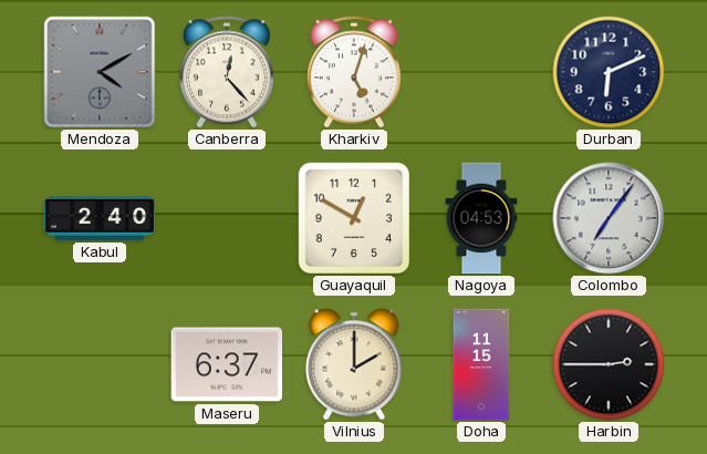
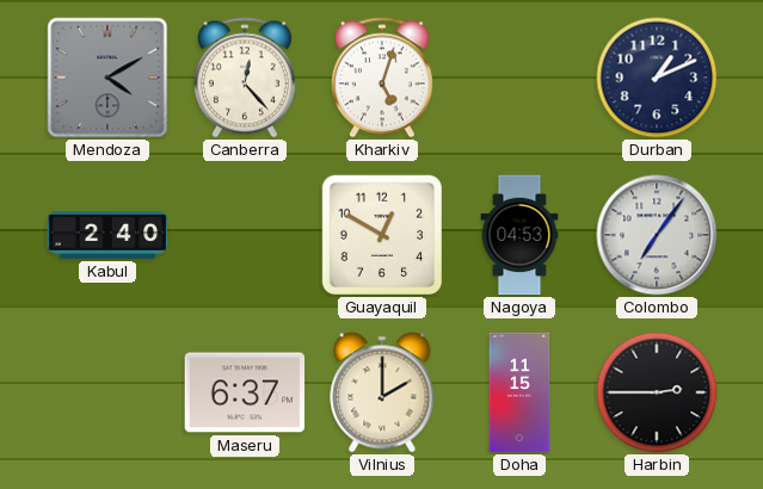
Durban: 6:11 -> 1:11 (657, 78)
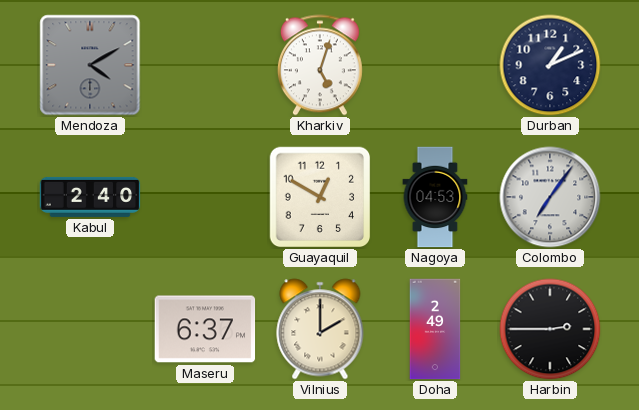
Canberra: 12:23 -> none (245, 78)
Doha: 11:15 -> 2:49 (435, 329)
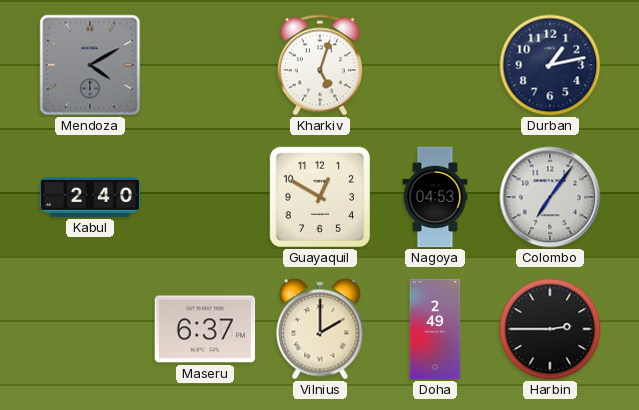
Durban: 1:11 -> 1:13 (550, 65)
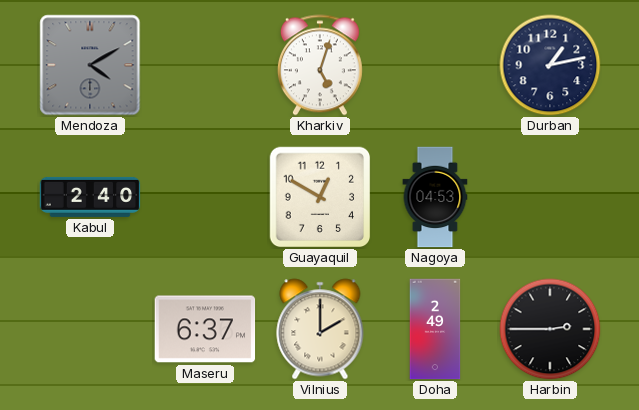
Colombo: 7:06 -> none (550, 197)
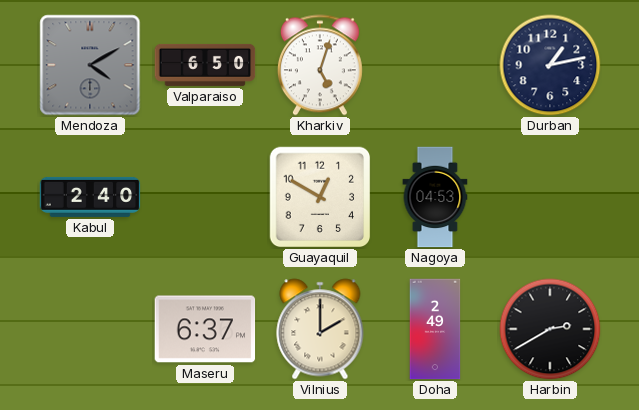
Valparaiso: none -> 6:50 (205, 65)
Harbin: 2:45 -> 2:40 (550, 329)
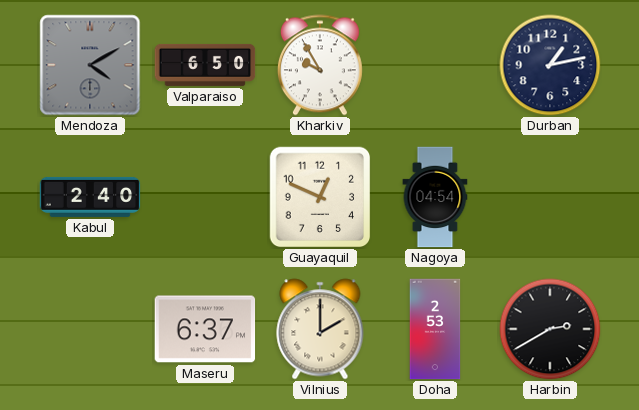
Kharkiv: 5:03 -> 9:55 (320, 65)
Guayaquil: 12:50 -> 12:49 (320, 197)
Nagoya: 04:53 -> 04:54 (435, 197)
Doha: 2:49 -> 2:53 (435, 329)
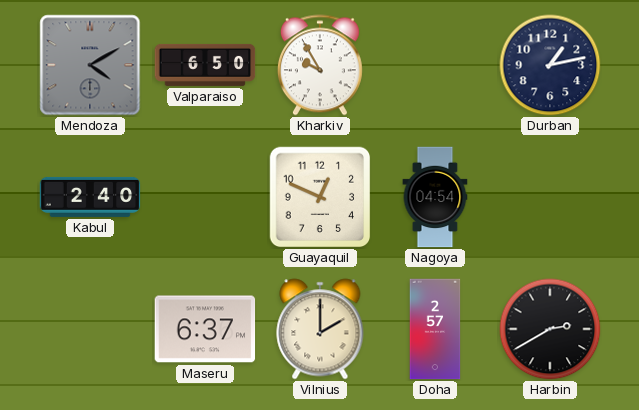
Doha: 2:53 -> 2:57 (435, 329)
